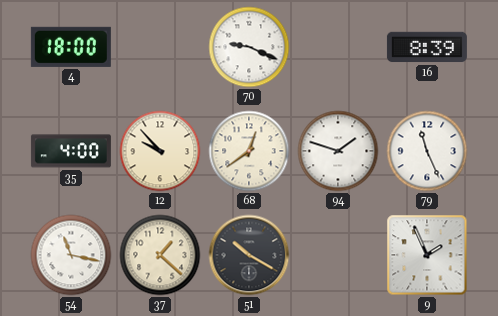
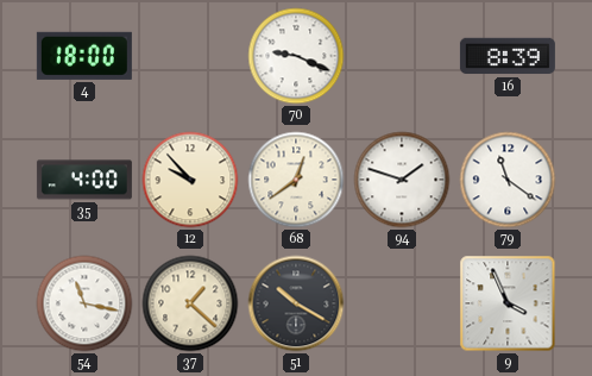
79: 11:26 -> 11:21 (508, 180)
9: 1:56 -> 3:56 (508, 303)
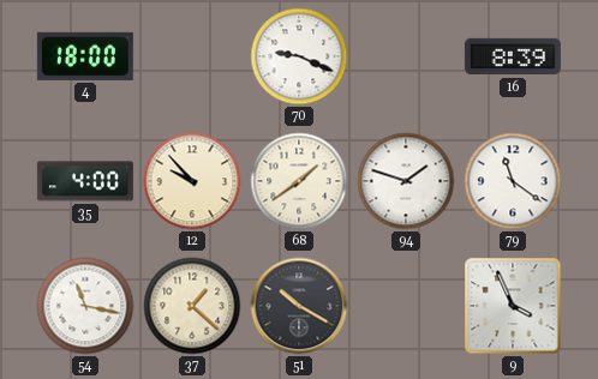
68: 12:39 -> 1:39 (299, 181)
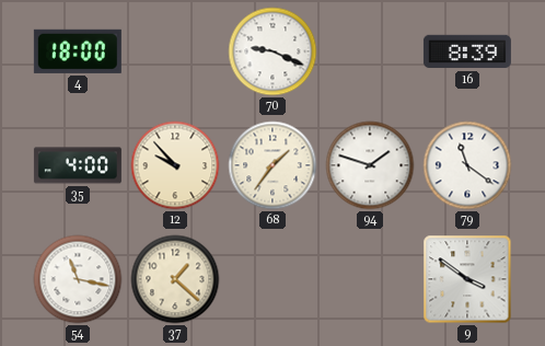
68: 1:39 -> 1:36 (272, 165)
51: 10:20 -> none (299, 306)
9: 3:56 -> 3:51 (467, 279)
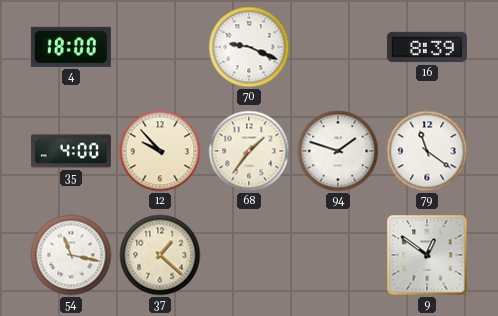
9: 3:51 -> 12:51 (427, 255)
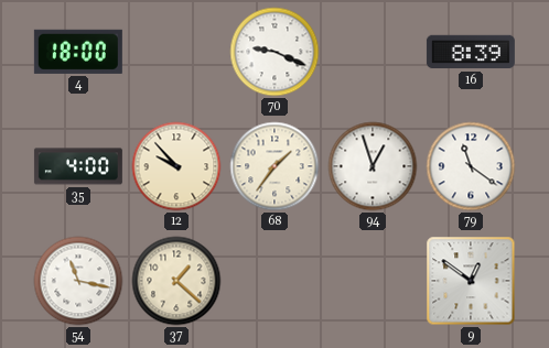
94: 1:48 -> 12:57 (373, 166)
